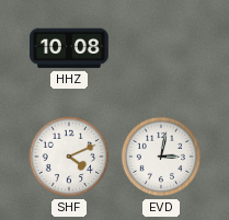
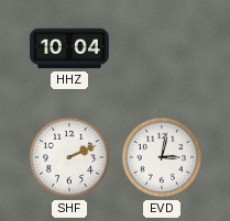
HHZ: 10:08 -> 10:04 (70, 48)
SHF: 4:11 -> 2:11 (69, 157)
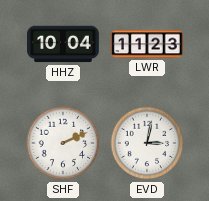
LWR: none -> 11:23 (147, 44)
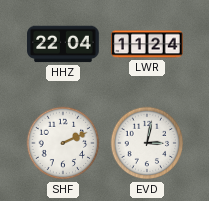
HHZ: 10:04 -> 22:04 (64, 44)
LWR: 11:23 -> 11:24 (147, 44)
